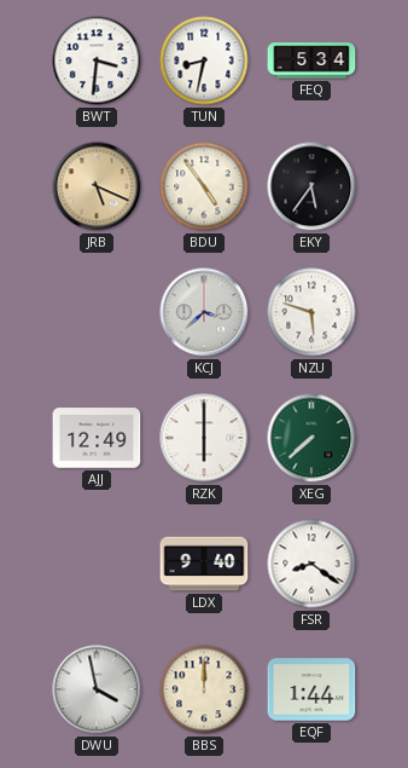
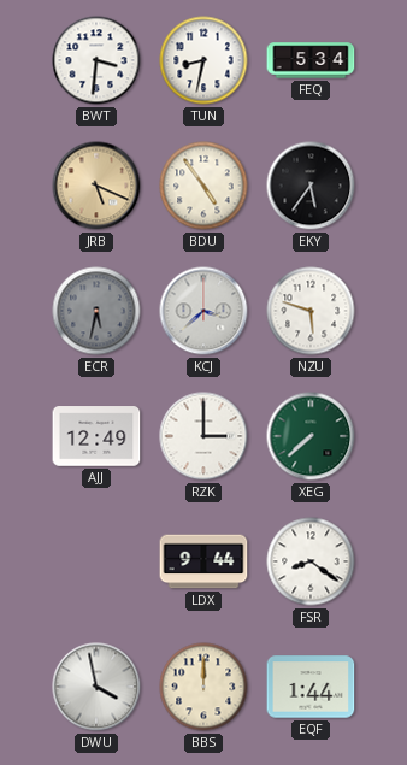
ECR: none -> 5:32 (96, 311)
RZK: 6:00 -> 3:00 (203, 436)
LDX: 9:40 -> 9:44 (203, 561)
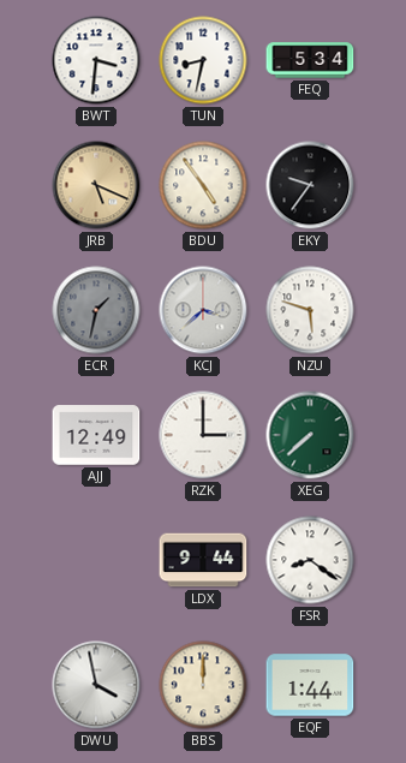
EKY: 5:36 -> 9:36 (310, 185)
ECR: 5:32 -> 1:32 (96, 310)
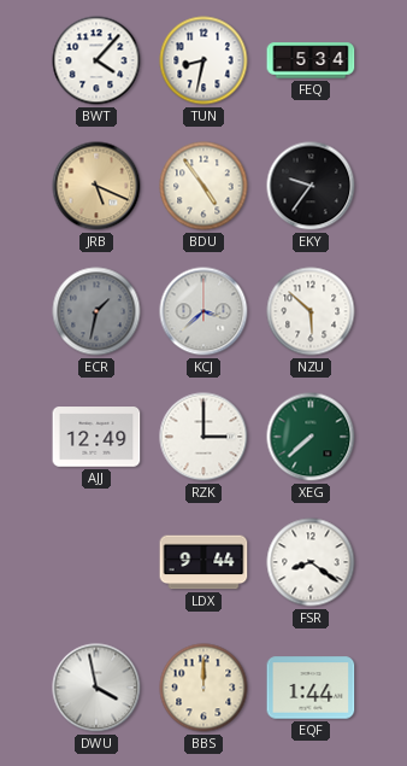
BWT: 3:31 -> 4:07 (96, 60)
NZU: 5:48 -> 5:52 (311, 311)
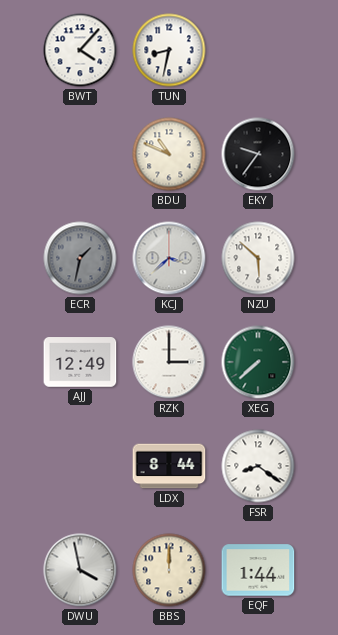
FEQ: 5:34 -> none (311, 60)
JRB: 5:19 -> none (96, 186)
BDU: 4:54 -> 10:49 (169, 154)
LDX: 9:44 -> 8:44 (169, 466)
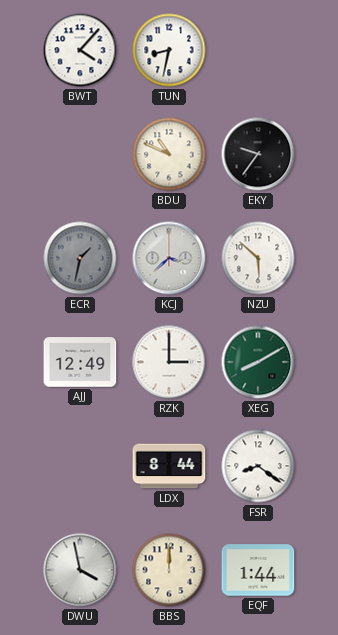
XEG: 7:38 -> 8:10 (258, 362)
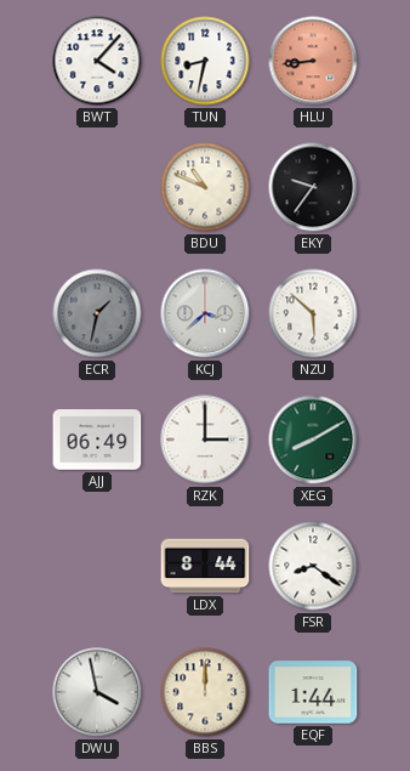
HLU: none -> 8:44 (313, 61)
AJJ: 12:49 -> 06:49 (97, 440)
